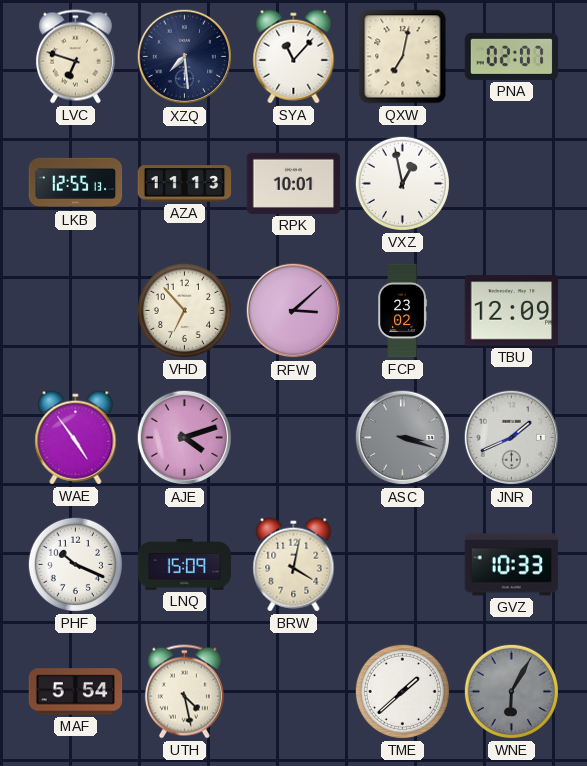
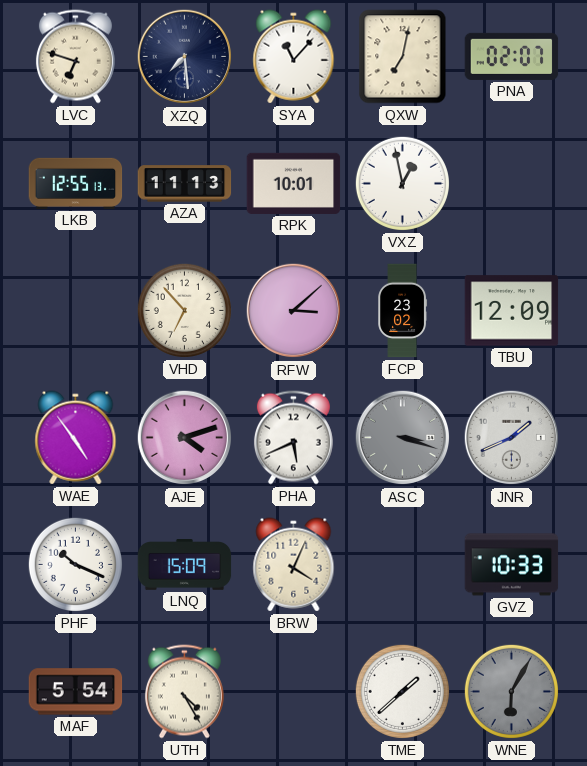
PHA: none -> 5:41 (293, 438)
BRW: 4:02 -> 4:04 (294, 565)
UTH: 4:28 -> 4:25 (184, 692)
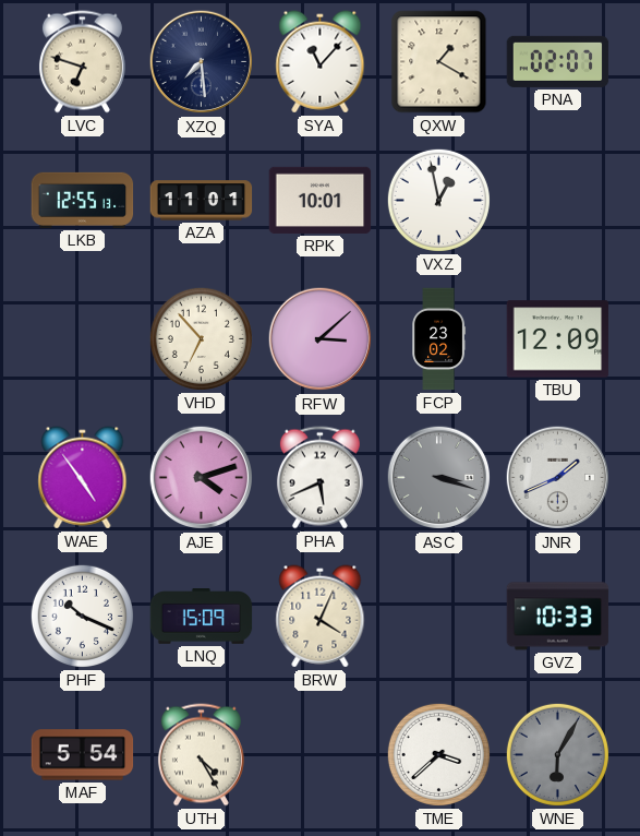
QXW: 7:02 -> 1:20 (439, 62)
AZA: 11:13 -> 11:01 (202, 201)
TME: 1:38 -> 3:38 (438, 754)
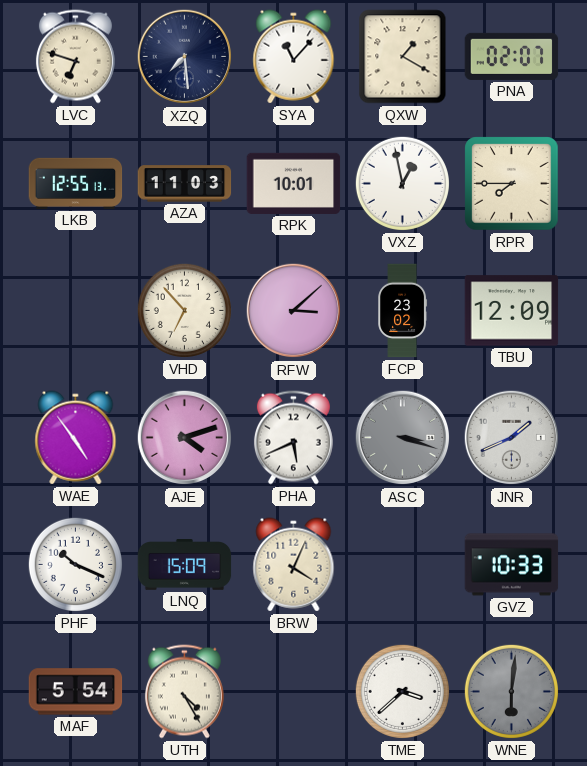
AZA: 11:01 -> 11:03 (185, 184)
RPR: none -> 7:45 (512, 184)
WNE: 6:05 -> 6:01 (511, 691)
